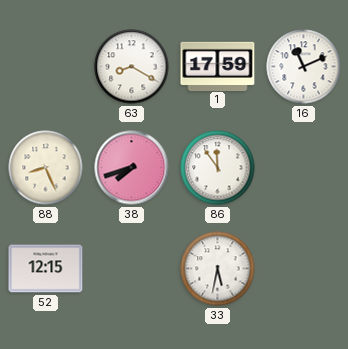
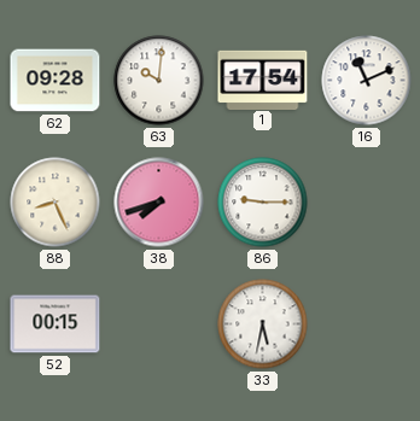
62: none -> 09:28 (56, 81)
63: 8:20 -> 10:01 (159, 81)
1: 17:59 -> 17:54 (263, 80)
86: 11:54 -> 9:15 (263, 203)
52: 12:15 -> 00:15 (56, 324)
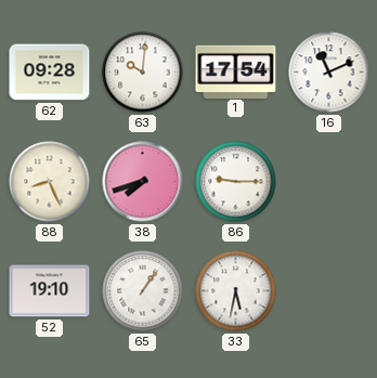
52: 00:15 -> 19:10 (50, 291)
65: none -> 1:06 (143, 291)
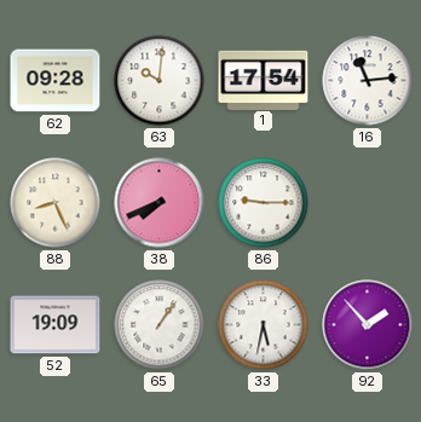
16: 11:11 -> 11:14 (368, 81)
38: 7:42 -> 7:41 (160, 203)
52: 19:10 -> 19:09 (56, 325)
92: none -> 1:53 (368, 325)
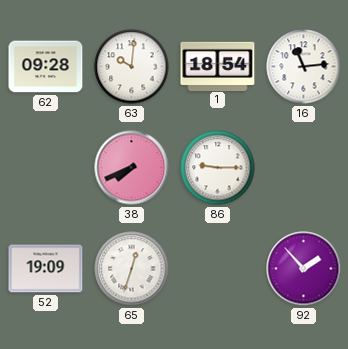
1: 17:54 -> 18:54 (218, 66)
88: 8:26 -> none (56, 203)
65: 1:06 -> 12:33 (132, 269)
33: 5:32 -> none (264, 325)
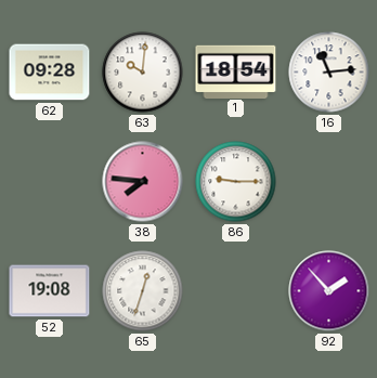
38: 7:41 -> 7:46 (143, 182)
52: 19:09 -> 19:08 (50, 291)
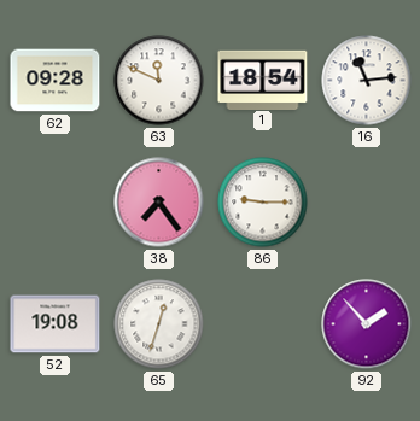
63: 10:01 -> 11:49 (159, 81)
38: 7:46 -> 7:24 (159, 203)
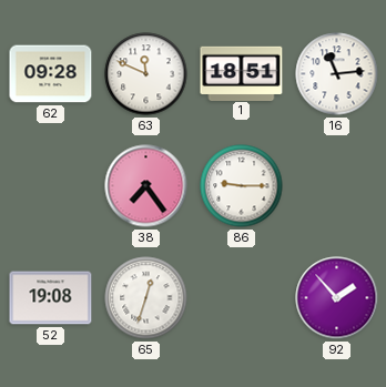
1: 18:54 -> 18:51 (242, 73)
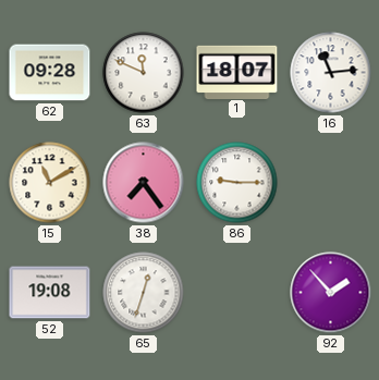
1: 18:51 -> 18:07 (237, 72)
15: none -> 11:10 (50, 183)
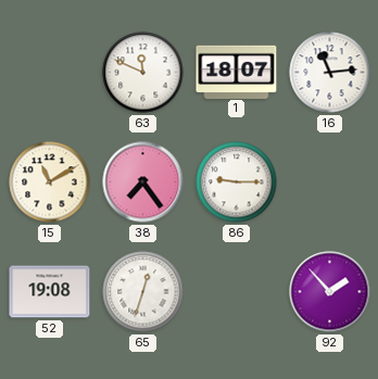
62: 09:28 -> none (50, 73)
